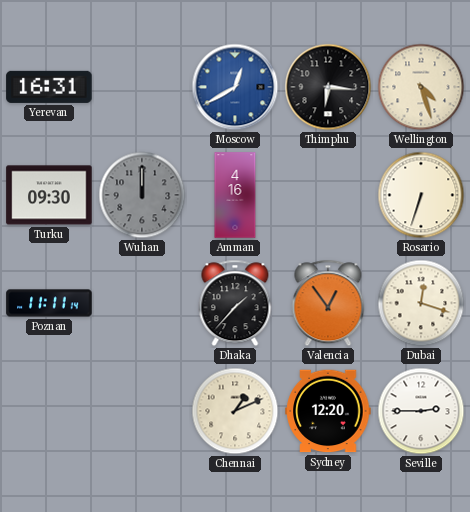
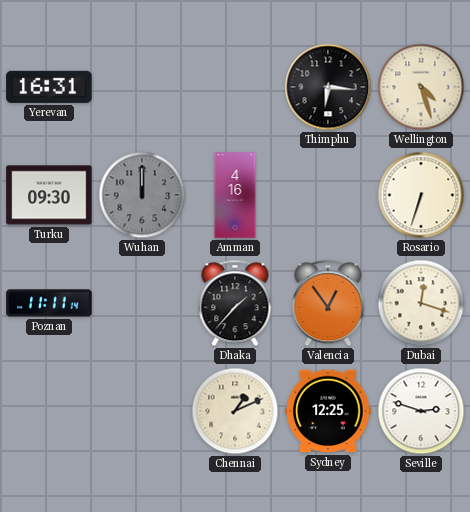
Moscow: 12:40 -> none (235, 87)
Sydney: 12:20 -> 12:25 (328, 411)
Seville: 2:45 -> 2:48 (421, 411)
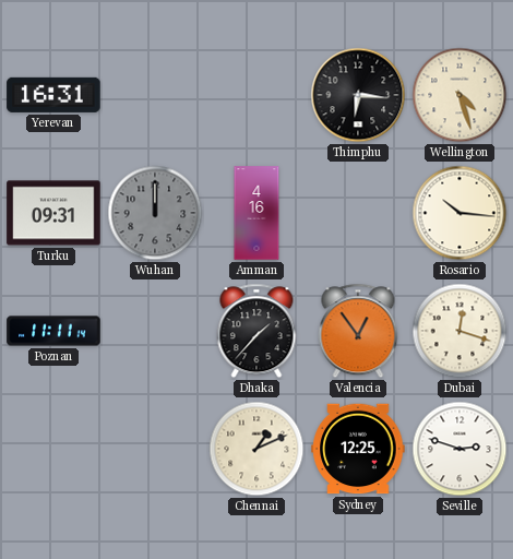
Turku: 09:30 -> 09:31 (53, 213)
Rosario: 6:33 -> 10:16 (460, 213)
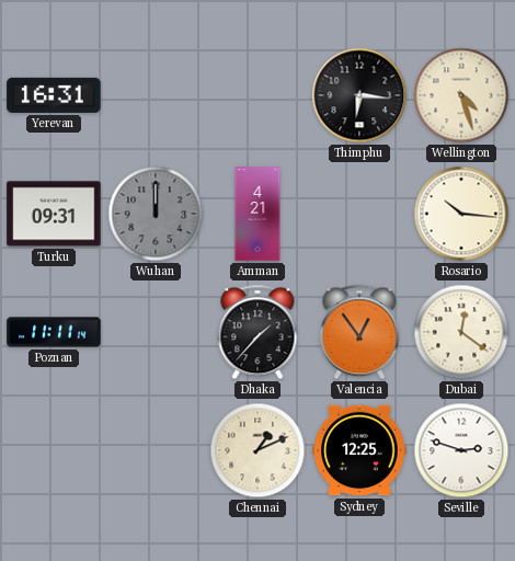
Amman: 4:16 -> 4:21 (257, 214)
Dubai: 12:18 -> 12:21 (461, 332)
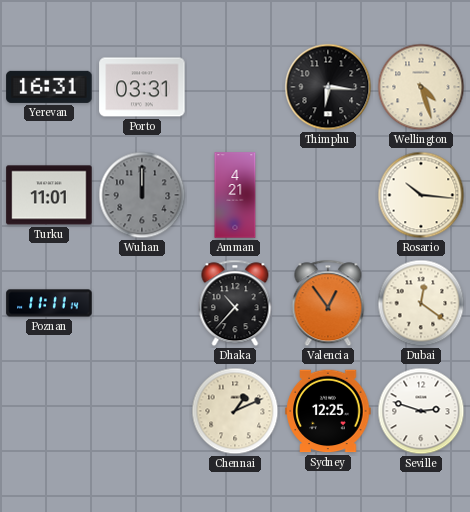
Porto: none -> 03:31 (142, 87)
Turku: 09:31 -> 11:01 (49, 195)
Dhaka: 1:37 -> 10:37 (235, 303)
